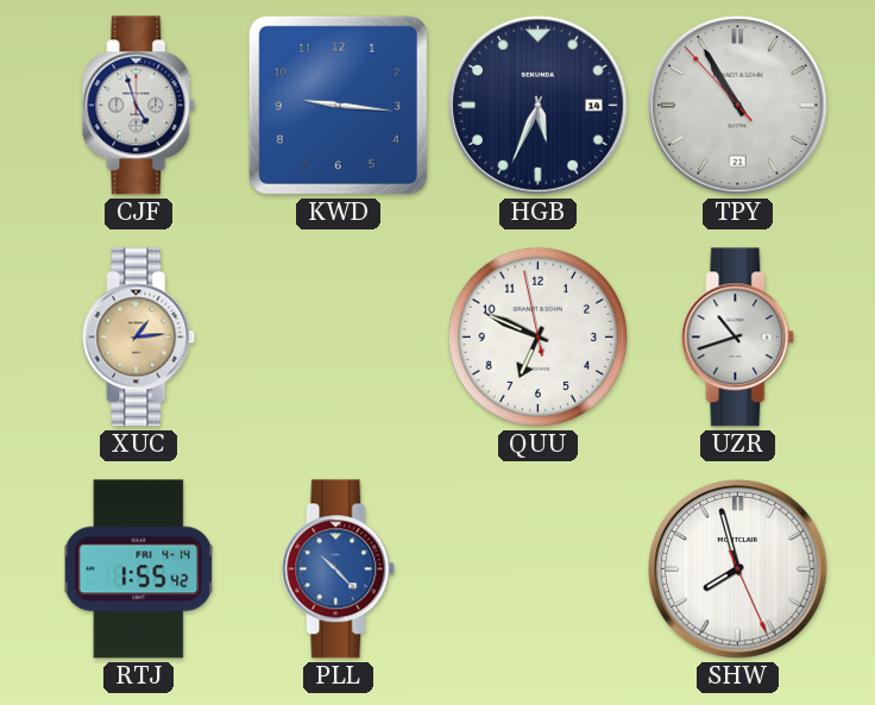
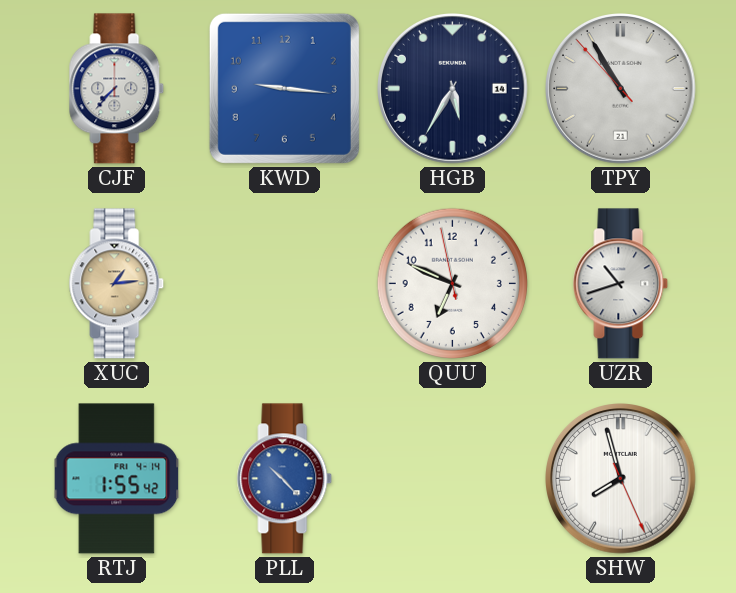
CJF: 4:57 -> 7:37 (117, 89)
HGB: 5:34 -> 5:35 (453, 89)
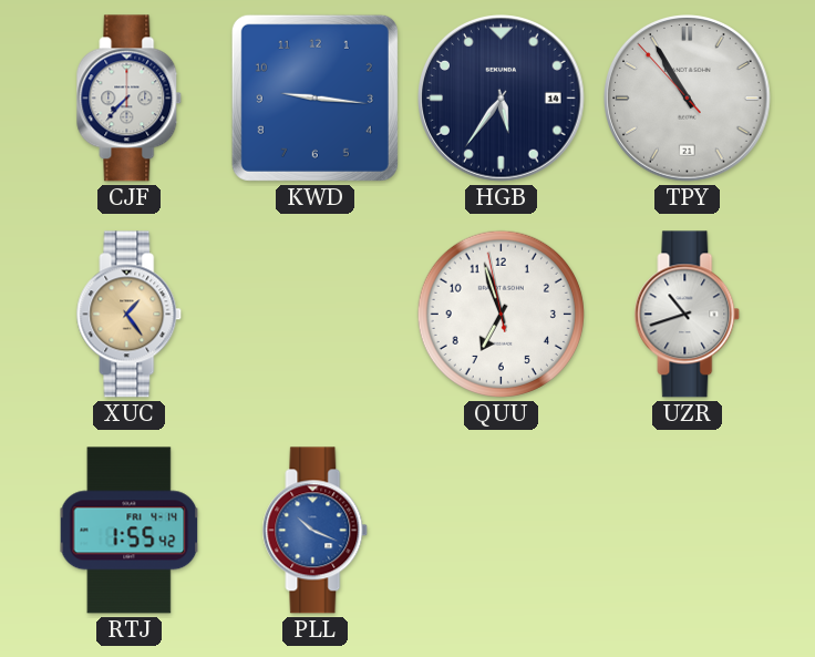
HGB: 5:35 -> 5:36 (502, 99)
XUC: 1:14 -> 1:24 (130, 315)
QUU: 6:48 -> 6:56 (501, 314)
PLL: 10:23 -> 10:19 (316, 531)
SHW: 7:57 -> none (621, 479)
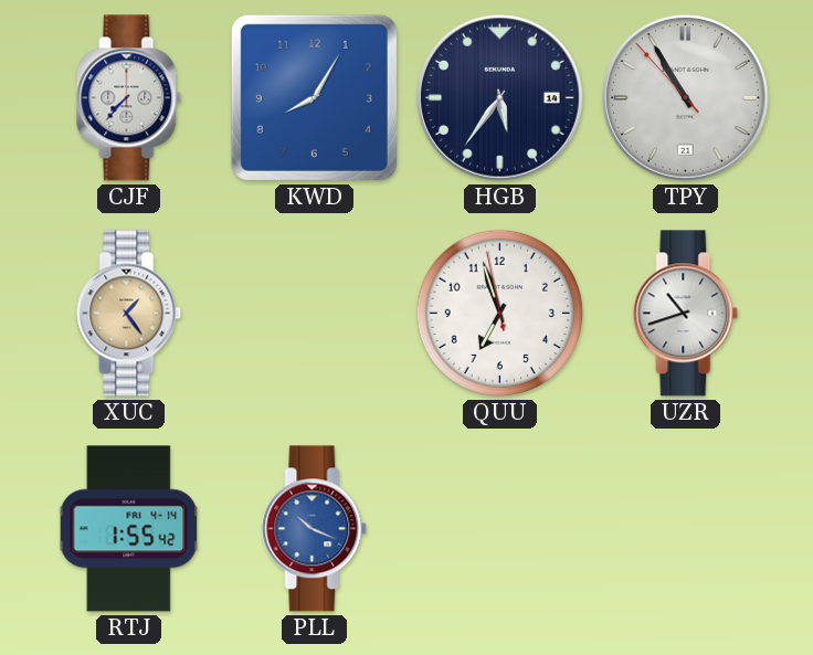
KWD: 9:16 -> 8:05 (314, 97)
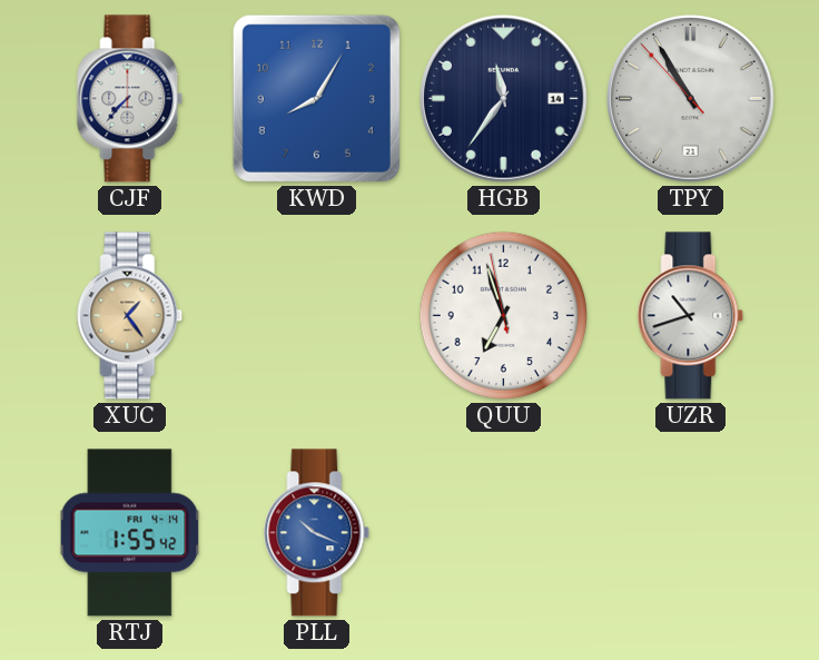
HGB: 5:36 -> 11:36 (504, 99)
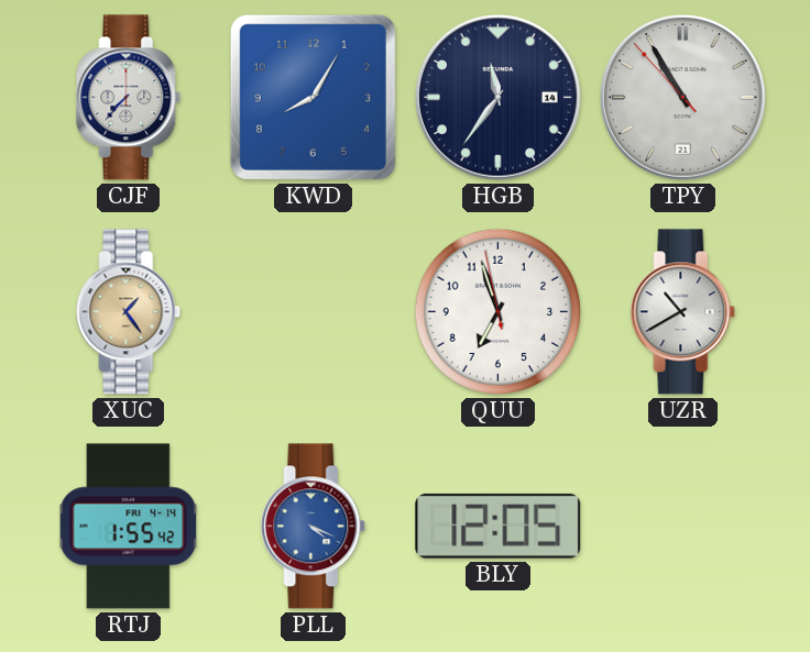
UZR: 10:42 -> 10:40 (683, 312)
PLL: 10:19 -> 4:19 (314, 527)
BLY: none -> 12:05 (499, 526)
